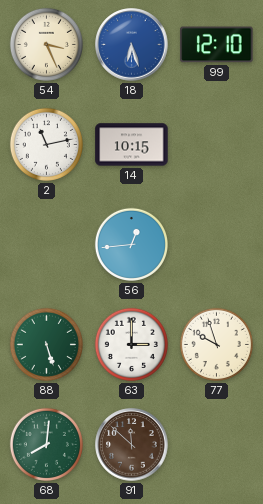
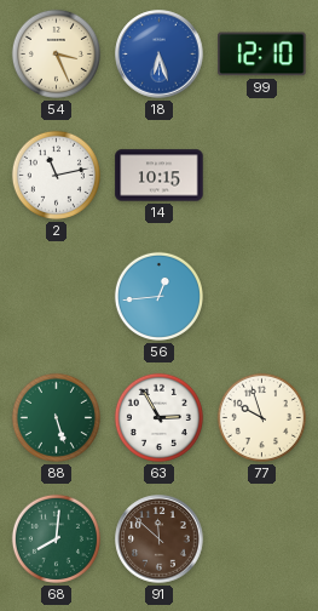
63: 3:00 -> 2:55 (158, 417)
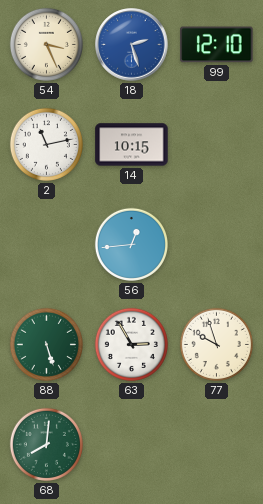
18: 6:27 -> 2:27 (132, 45)
91: 11:52 -> none (160, 539)
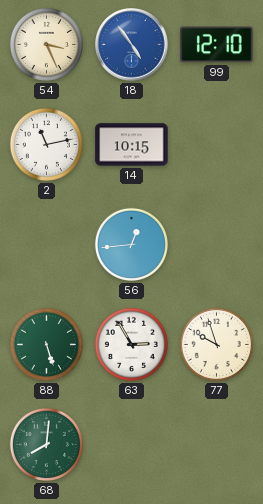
18: 2:27 -> 4:54 (132, 45)
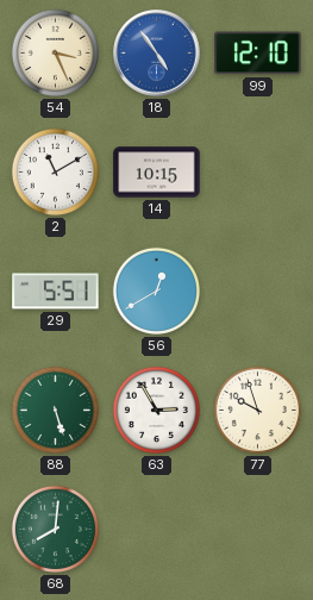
2: 11:13 -> 11:10 (55, 171)
29: none -> 5:51 (56, 292)
56: 12:44 -> 12:40 (156, 290)
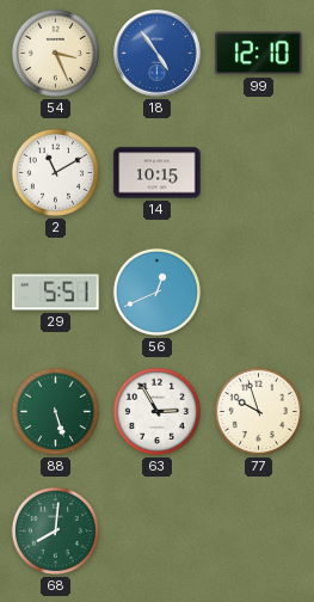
56: 12:40 -> 12:41 (156, 291)
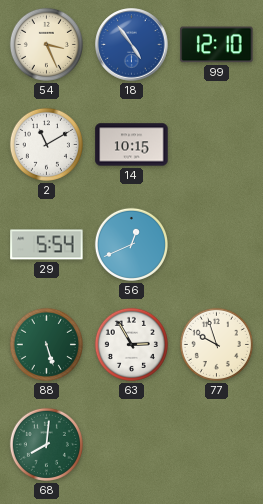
29: 5:51 -> 5:54 (47, 245)
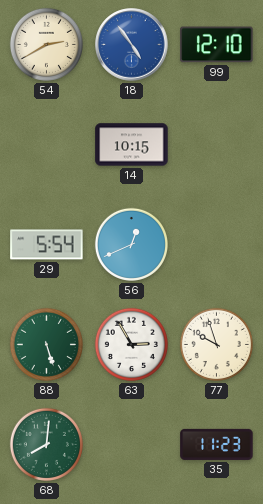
54: 3:26 -> 2:40 (46, 44)
2: 11:10 -> none (46, 144)
35: none -> 11:23 (217, 444)
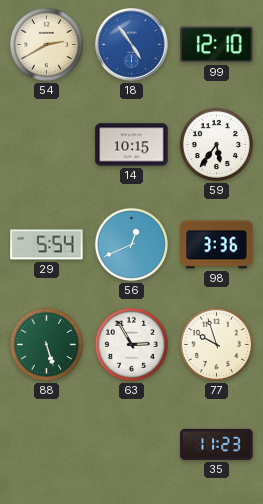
59: none -> 5:36 (216, 144)
98: none -> 3:36 (217, 245)
68: 8:01 -> none (46, 444)
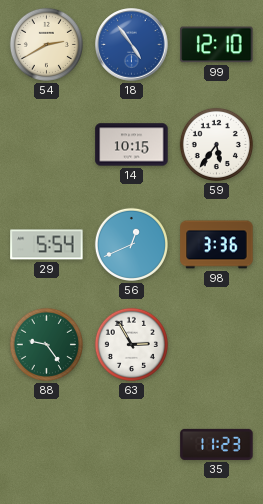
88: 5:27 -> 9:24 (46, 344)
77: 9:57 -> none (216, 344)
